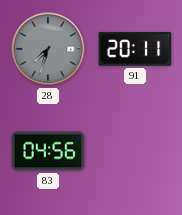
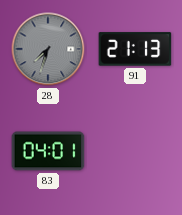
91: 20:11 -> 21:13 (135, 49)
83: 04:56 -> 04:01 (48, 151)
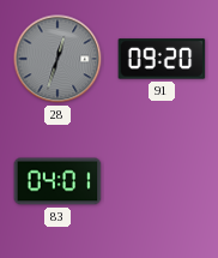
28: 7:33 -> 12:33 (57, 59)
91: 21:13 -> 09:20 (162, 59)
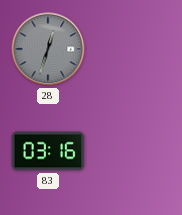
91: 09:20 -> none (162, 59)
83: 04:01 -> 03:16 (48, 151)
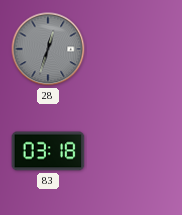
83: 03:16 -> 03:18 (48, 151)
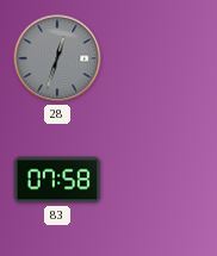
83: 03:18 -> 07:58 (57, 180)
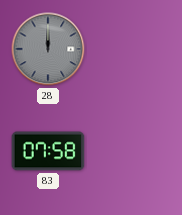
28: 12:33 -> 12:00 (48, 49)
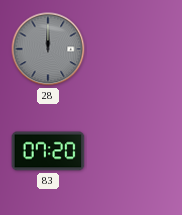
83: 07:58 -> 07:20 (48, 151)
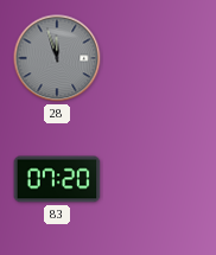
28: 12:00 -> 11:57 (57, 58)
